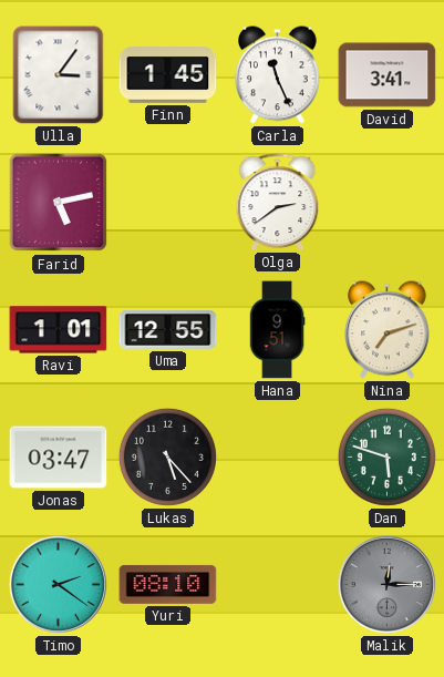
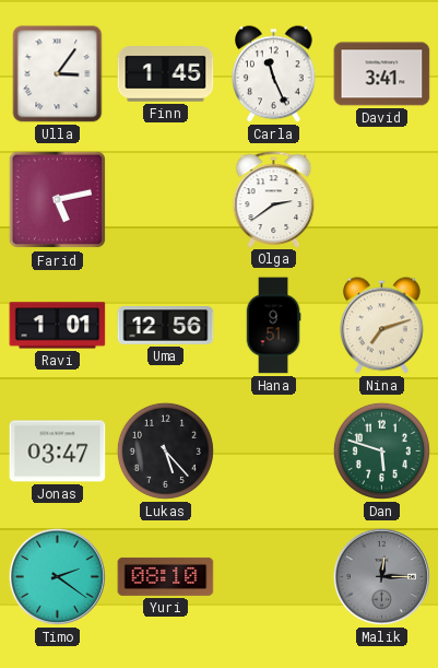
Uma: 12:55 -> 12:56 (166, 326)
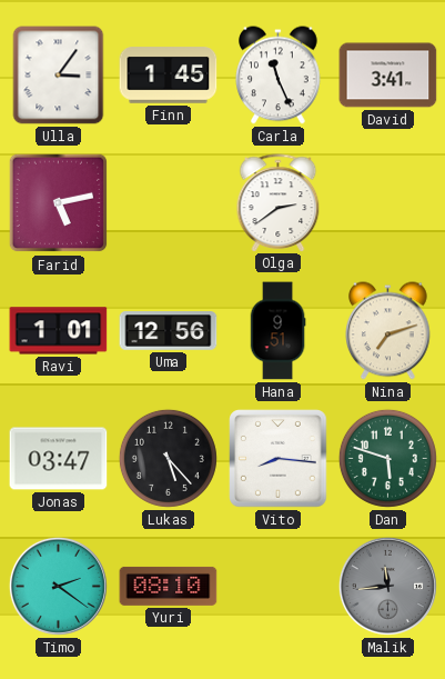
Vito: none -> 8:16 (279, 459)
Malik: 12:15 -> 11:44 (387, 586)
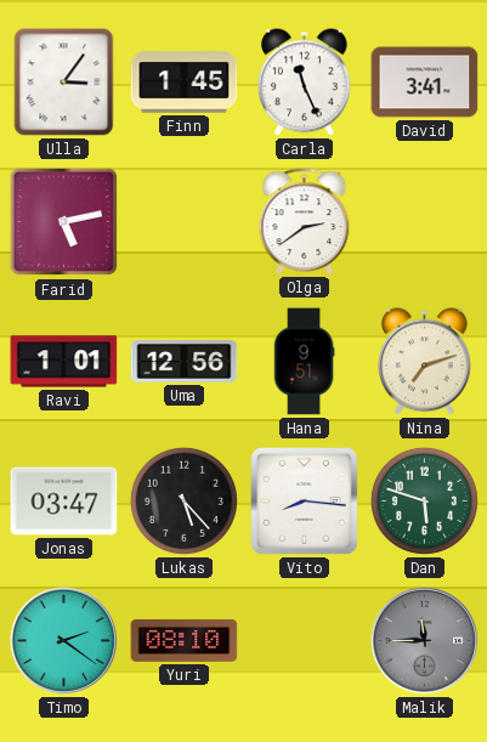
Malik: 11:44 -> 11:45 (424, 640)
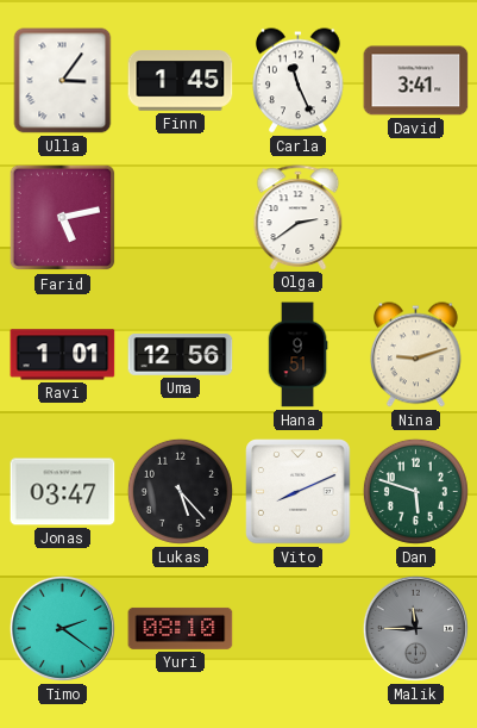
Nina: 7:12 -> 9:12 (416, 355)
Vito: 8:16 -> 8:11 (299, 492)
